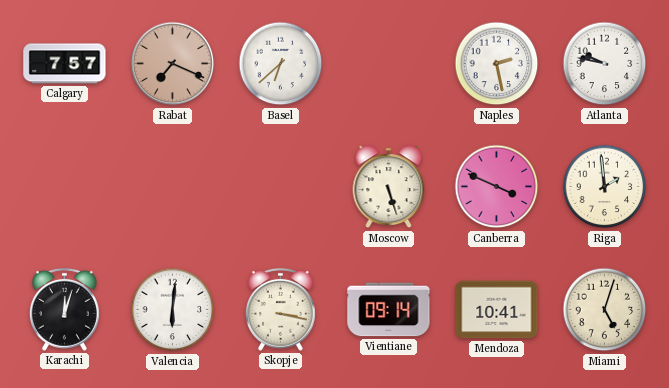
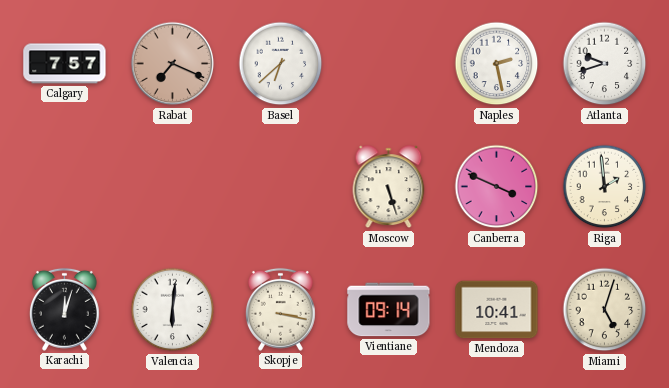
Atlanta: 9:47 -> 9:42 (605, 64)
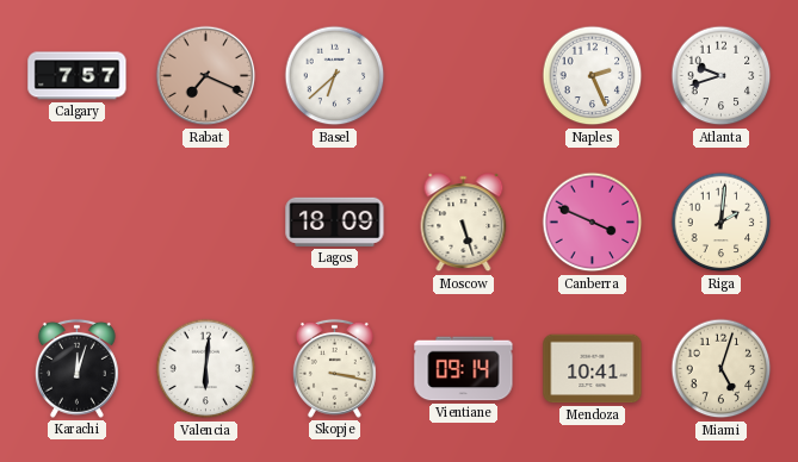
Naples: 2:28 -> 2:26 (593, 76)
Lagos: none -> 18:09 (335, 221)
Riga: 1:59 -> 2:01 (722, 223)
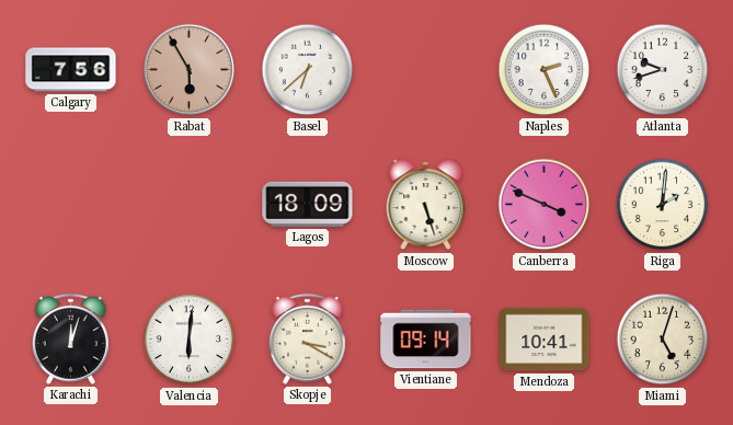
Calgary: 7:57 -> 7:56 (71, 70)
Rabat: 7:19 -> 5:55 (190, 70)
Skopje: 3:17 -> 3:20 (307, 338)
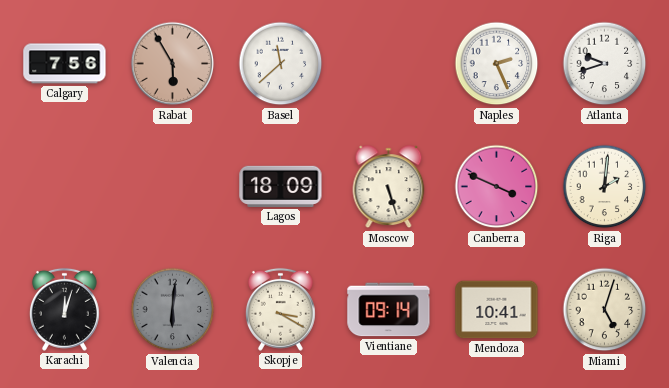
Basel: 6:38 -> 11:38 (281, 64)
Valencia dial: white -> grey (173, 310)
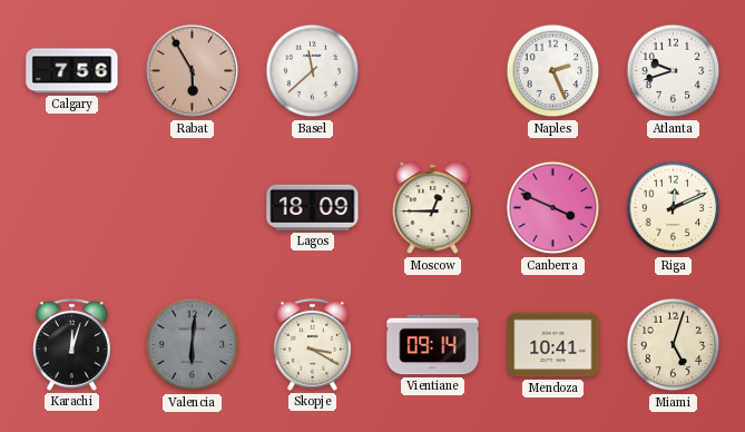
Moscow: 5:27 -> 12:45 (433, 208)
Riga: 2:01 -> 12:11 (674, 208)
